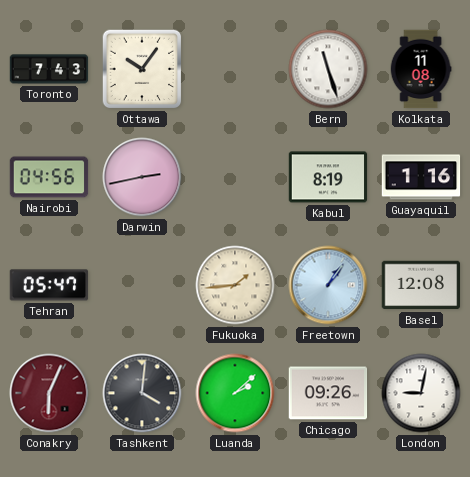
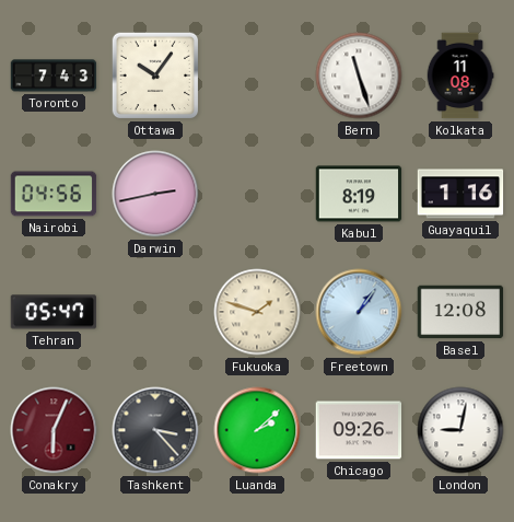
Fukuoka: 1:44 -> 1:48 (257, 312)
Tashkent: 4:01 -> 3:23 (155, 430)
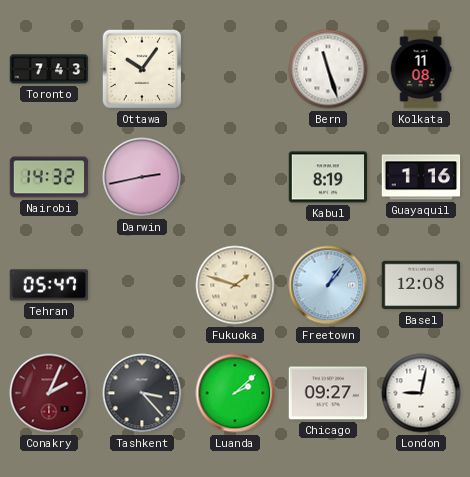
Nairobi: 04:56 -> 14:32 (49, 177)
Conakry: 6:04 -> 2:04 (49, 393)
Chicago: 09:26 -> 09:27 (328, 393)
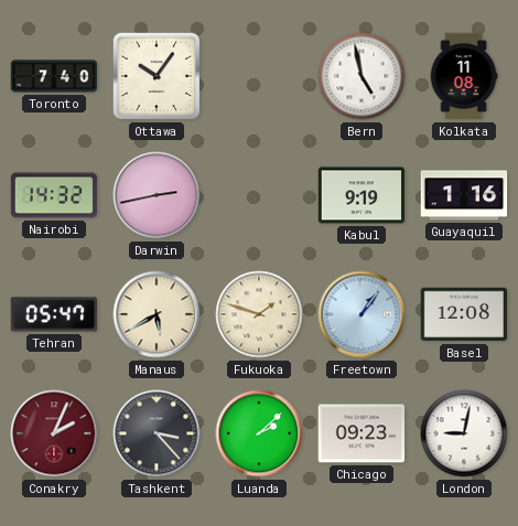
Toronto: 7:43 -> 7:40 (54, 76)
Bern: 11:27 -> 4:58 (361, 76)
Kabul: 8:19 -> 9:19 (361, 195)
Manaus: none -> 5:40 (157, 314)
Chicago: 09:27 -> 09:23 (361, 433)
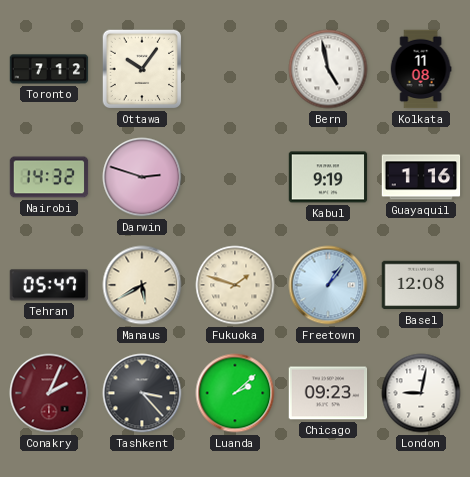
Toronto: 7:40 -> 7:12 (49, 69)
Darwin: 2:43 -> 2:48 (142, 177)
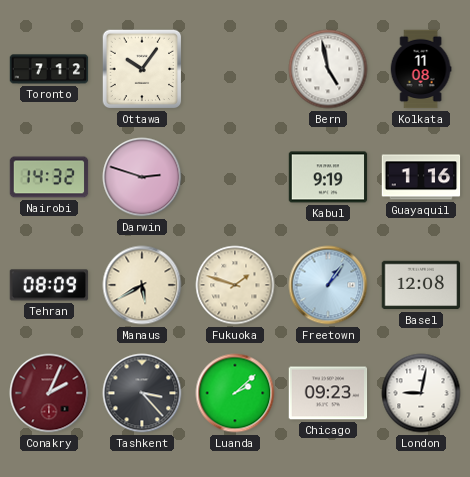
Tehran: 05:47 -> 08:09 (49, 285)
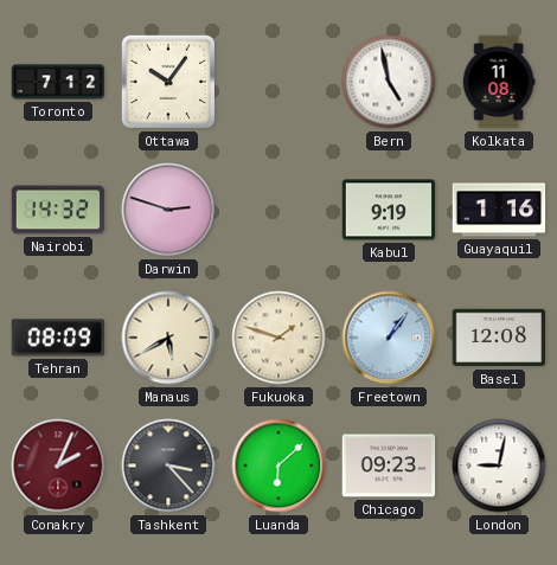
Luanda: 2:08 -> 6:08 (278, 466)
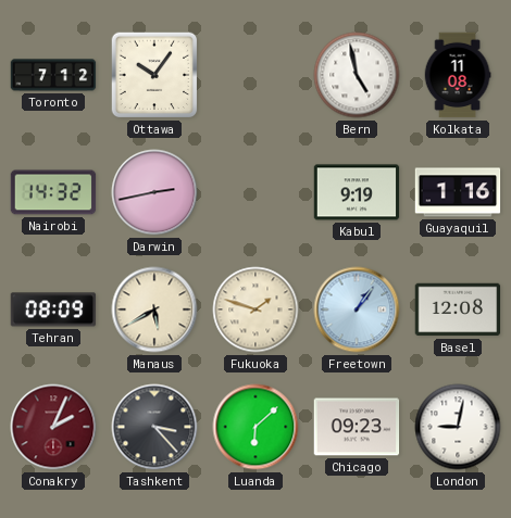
Darwin: 2:48 -> 2:43 (154, 192)
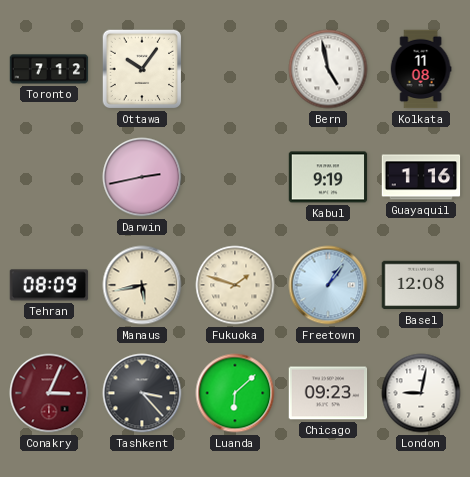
Nairobi: 14:32 -> none (53, 192)
Manaus: 5:40 -> 5:43 (142, 285)
Conakry: 2:04 -> 3:04 (49, 393)
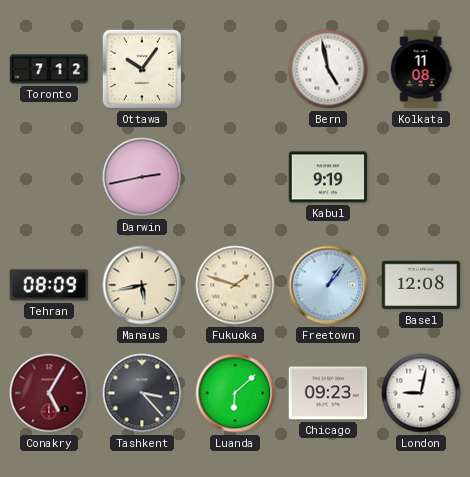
Guayaquil: 1:16 -> none (421, 177)
Conakry: 3:04 -> 5:05 (49, 393)
